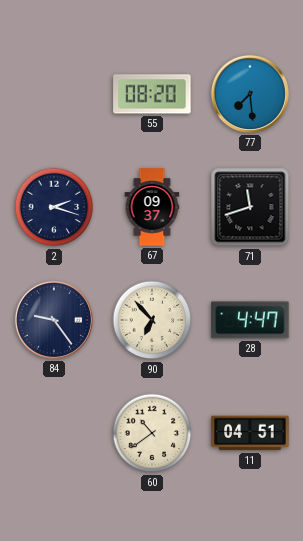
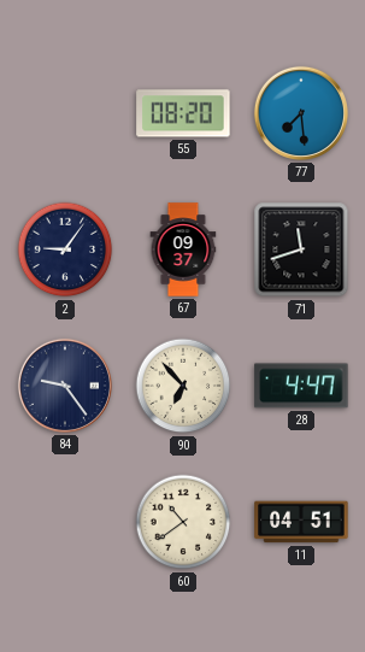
2: 2:18 -> 9:06 (65, 249)
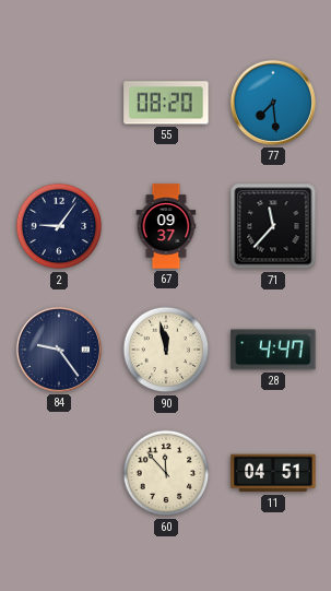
71: 11:42 -> 11:37 (273, 226)
90: 6:53 -> 11:58 (166, 350)
60: 10:39 -> 11:53 (166, 473)
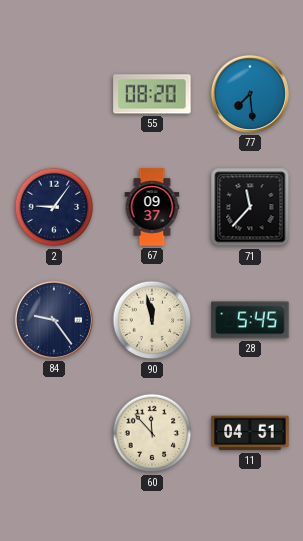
28: 4:47 -> 5:45 (250, 320)
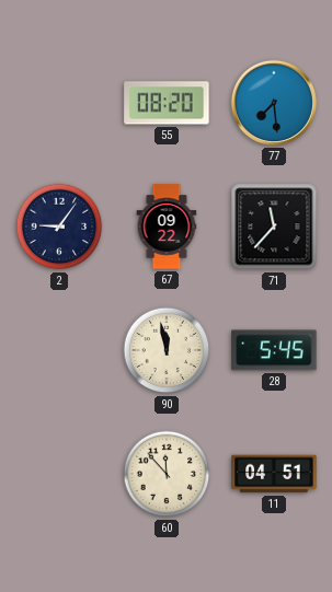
67: 09:37 -> 09:22 (167, 227)
84: 9:24 -> none (54, 320)
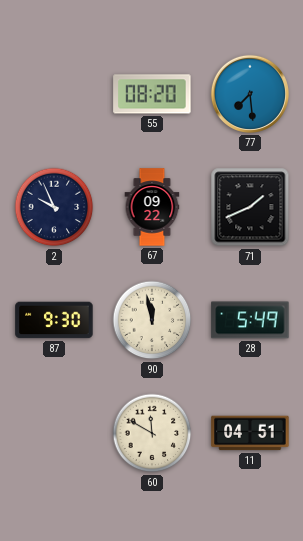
2: 9:06 -> 9:56 (54, 207)
71: 11:37 -> 1:41 (250, 207)
87: none -> 9:30 (54, 320)
28: 5:45 -> 5:49 (250, 320)
60: 11:53 -> 11:50 (152, 433)
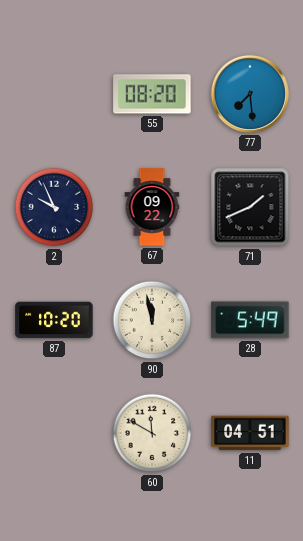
87: 9:30 -> 10:20 (54, 320)
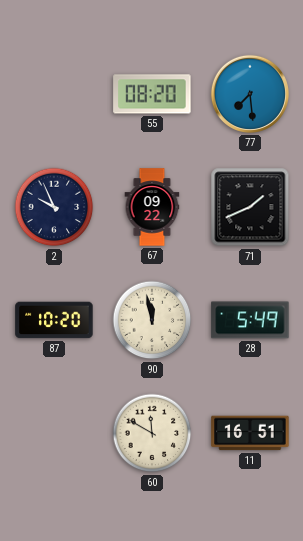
11: 04:51 -> 16:51 (250, 433)
